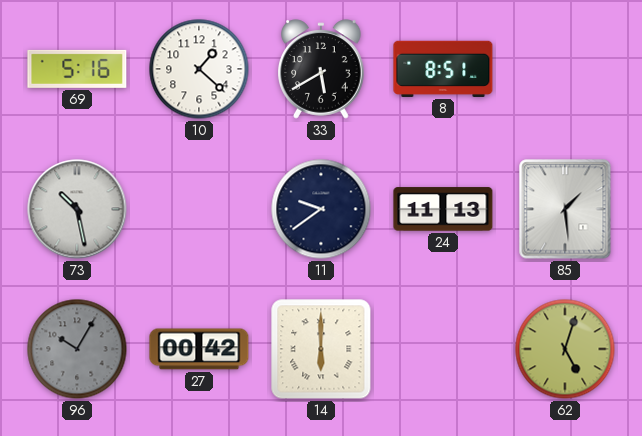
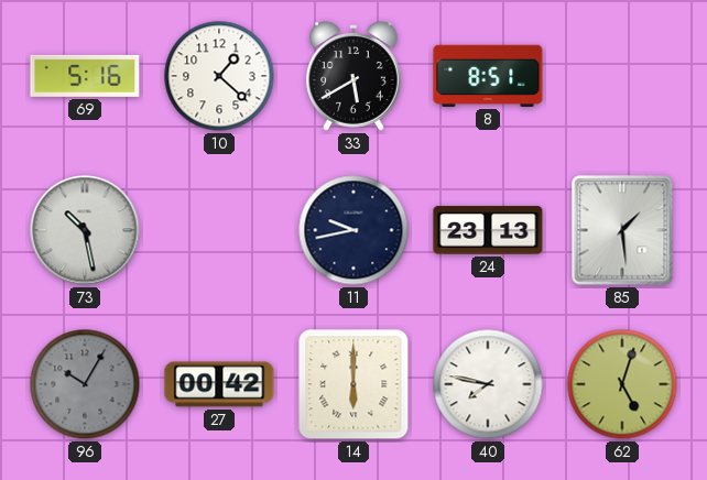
11: 9:39 -> 9:43 (353, 230)
24: 11:13 -> 23:13 (488, 230)
40: none -> 7:47 (488, 384)
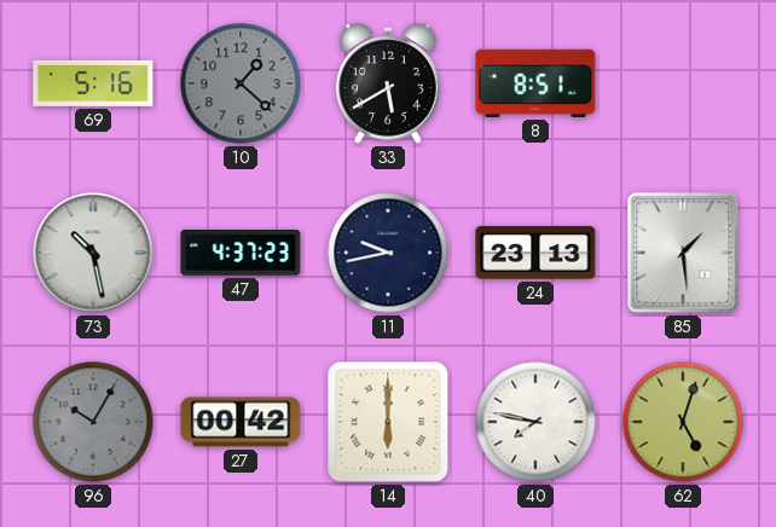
10 dial: white -> grey (241, 83)
47: none -> 4:37 (241, 253)
